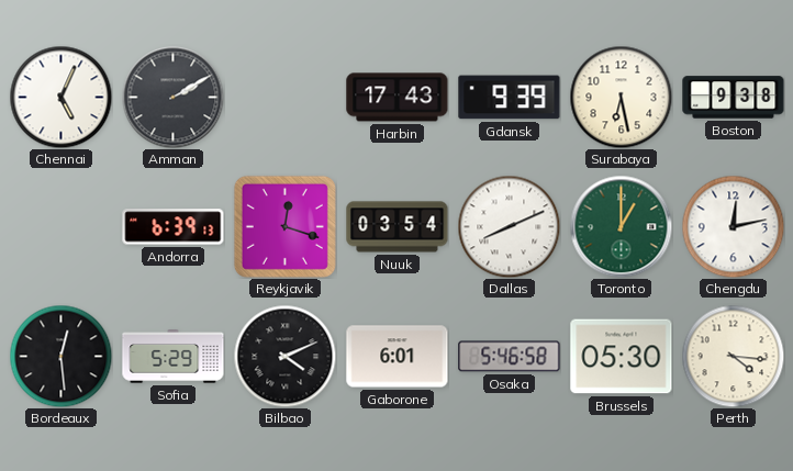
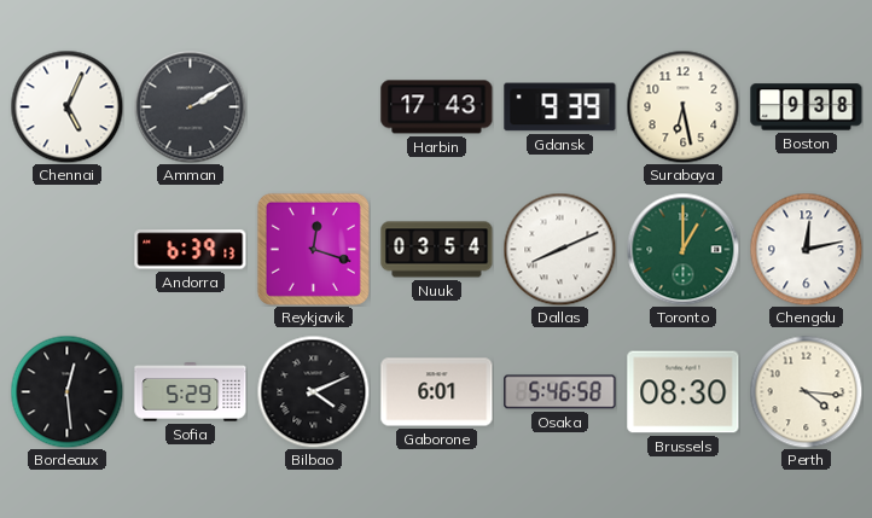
Brussels: 05:30 -> 08:30 (684, 392)
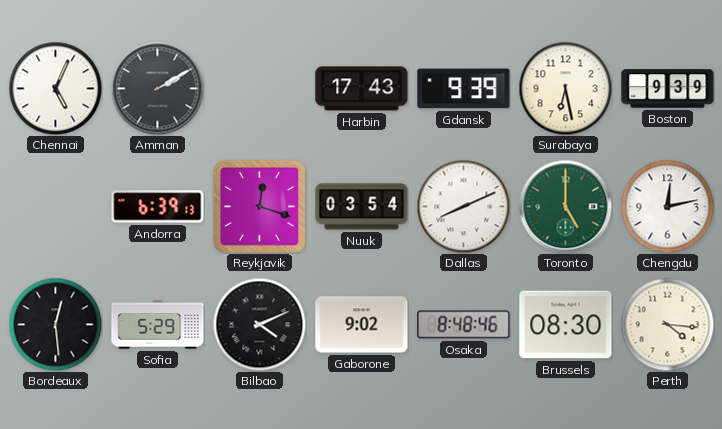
Boston: 9:38 -> 9:39 (668, 89)
Toronto: 1:00 -> 5:00 (565, 206)
Gaborone: 6:01 -> 9:02 (362, 325)
Osaka: 5:46 -> 8:48 (464, 325)
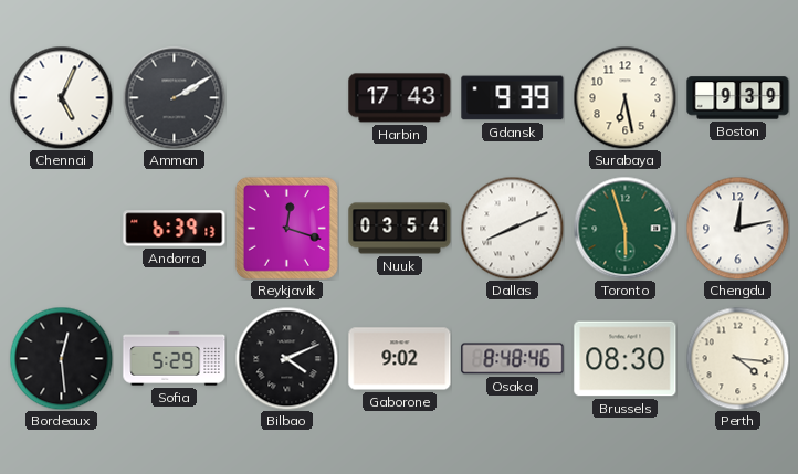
Toronto: 5:00 -> 5:57 (624, 228)
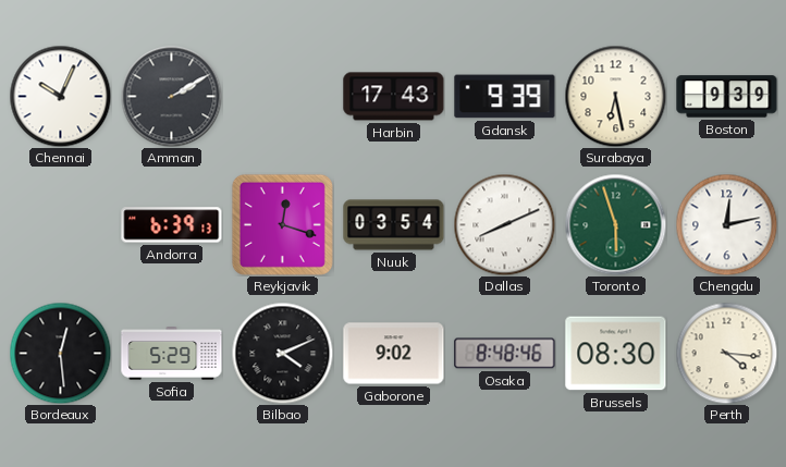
Chennai: 5:04 -> 10:04 (60, 96)
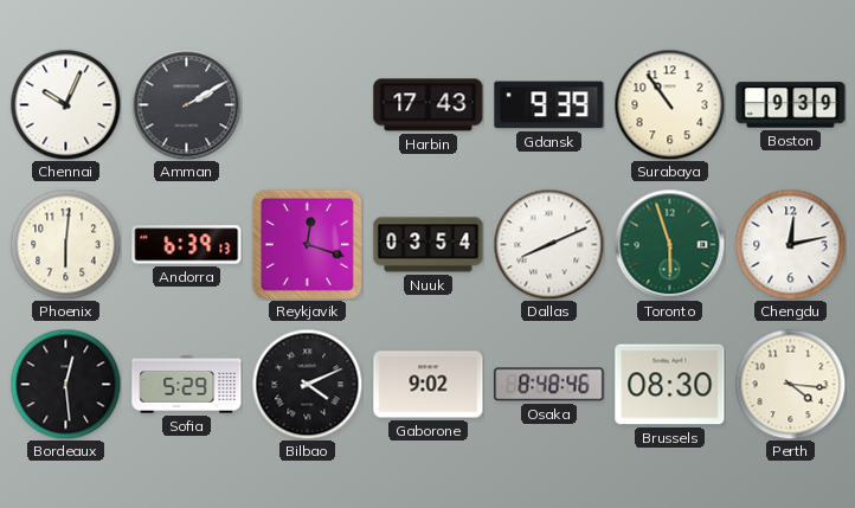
Surabaya: 6:28 -> 10:54 (669, 104)
Phoenix: none -> 6:01 (65, 244)
